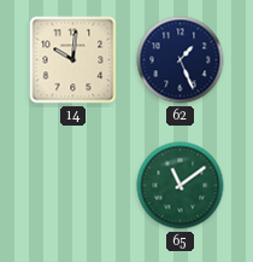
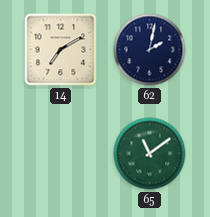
14: 10:01 -> 7:10 (61, 50)
62: 1:26 -> 2:02 (150, 50)
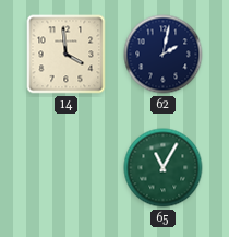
14: 7:10 -> 3:59 (67, 55)
65: 11:09 -> 11:05 (164, 168)
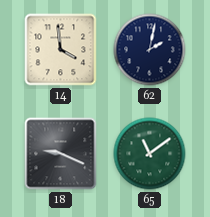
18: none -> 9:19 (61, 154)
65: 11:05 -> 11:09 (150, 154)
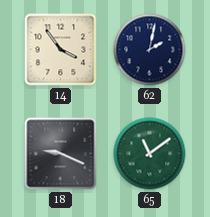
14: 3:59 -> 3:54 (61, 50)
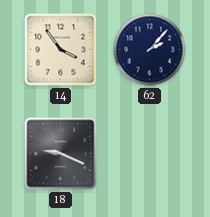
62: 2:02 -> 2:07 (150, 50)
65: 11:09 -> none (150, 154)
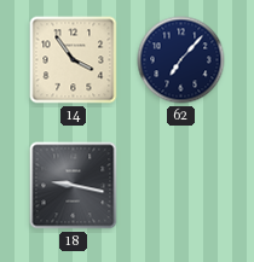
62: 2:07 -> 7:07 (181, 60)
18: 9:19 -> 9:17 (74, 186)
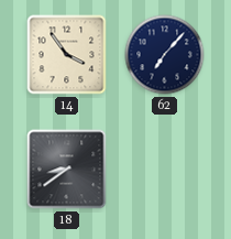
18: 9:17 -> 8:39 (67, 170)
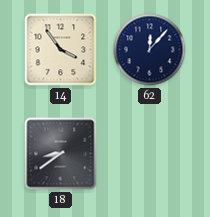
62: 7:07 -> 12:07 (150, 50)
